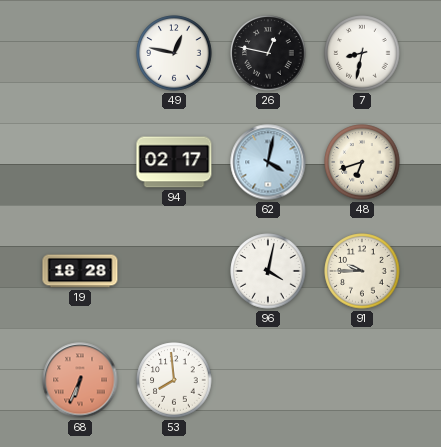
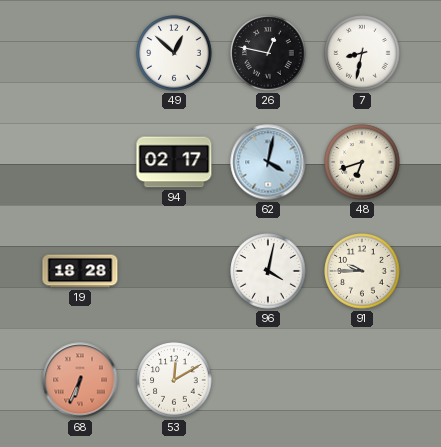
49: 12:47 -> 12:52 (174, 53)
53: 7:59 -> 12:10 (174, 380)
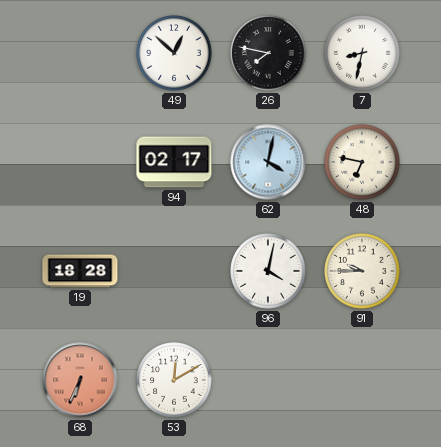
26: 12:47 -> 7:47 (268, 53)
48: 6:42 -> 6:47 (362, 162)
